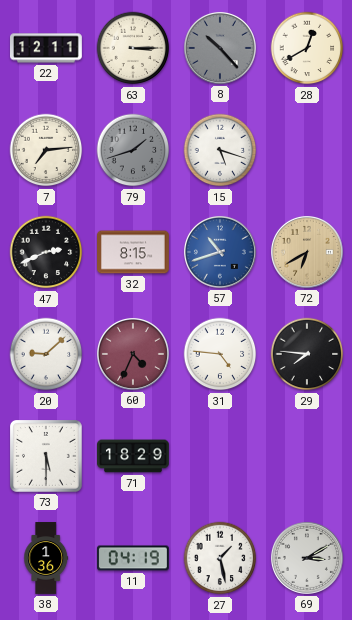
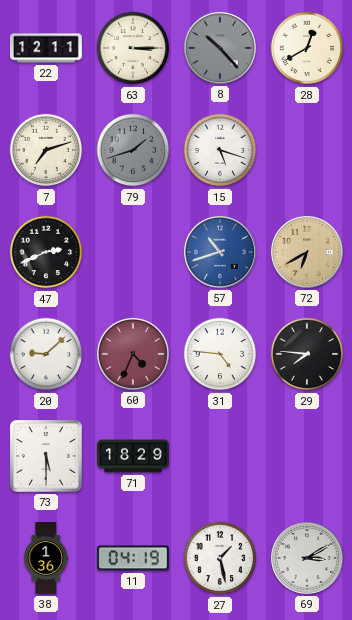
7: 7:14 -> 7:12 (46, 150)
32: 8:15 -> none (134, 252)
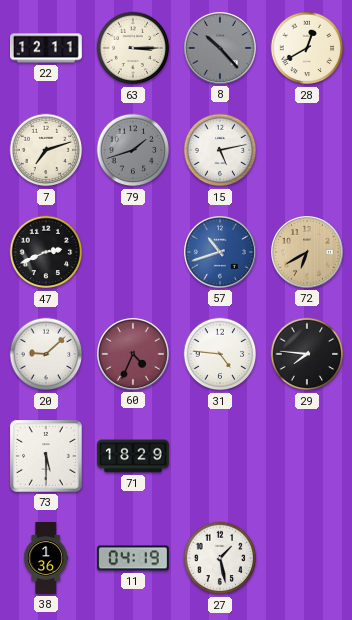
15: 5:18 -> 5:13 (220, 150)
69: 3:10 -> none (307, 558)
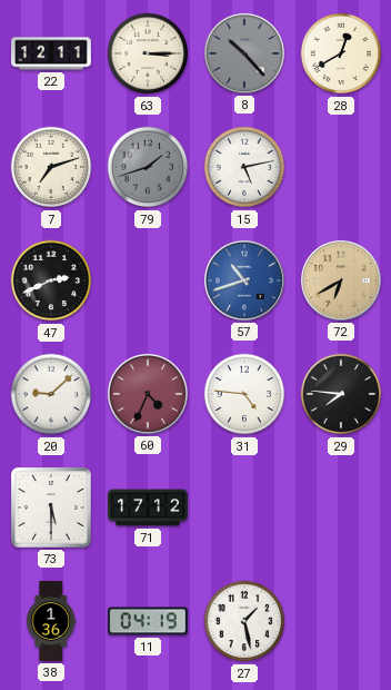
71: 18:29 -> 17:12 (149, 507)
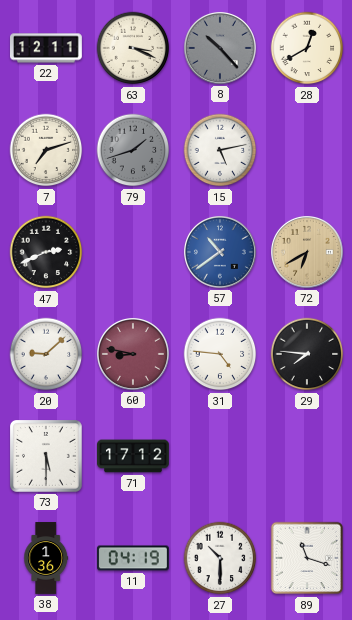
63: 3:15 -> 3:19 (133, 48)
57: 10:42 -> 10:39 (220, 252)
60: 4:34 -> 8:47 (133, 354)
27: 1:28 -> 10:30 (220, 558)
89: none -> 11:18 (307, 558)
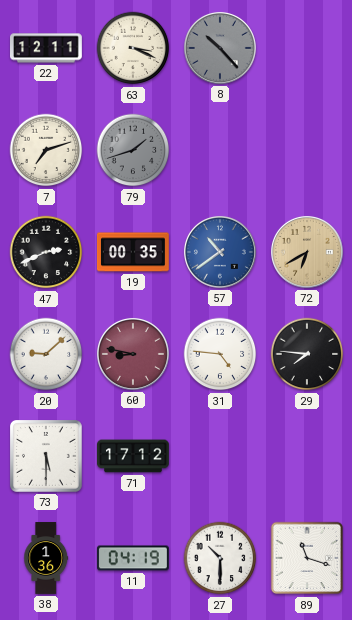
28: 12:40 -> none (307, 48)
15: 5:13 -> none (220, 150)
19: none -> 00:35 (134, 252)
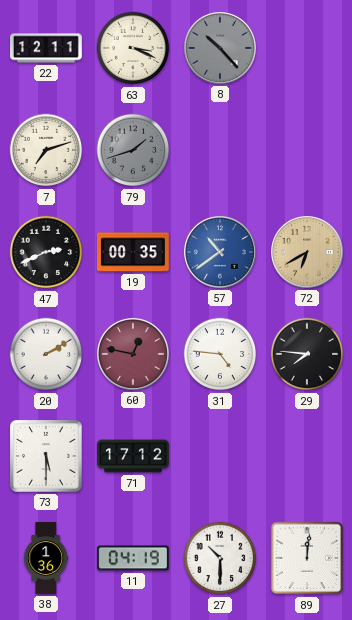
20: 9:08 -> 2:10 (46, 354)
60: 8:47 -> 12:47 (133, 354)
89: 11:18 -> 12:01 (307, 558)
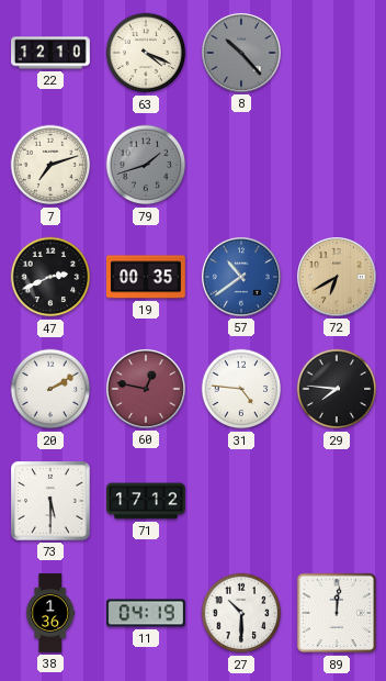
22: 12:11 -> 12:10 (52, 53)
63: 3:19 -> 4:19 (146, 53)
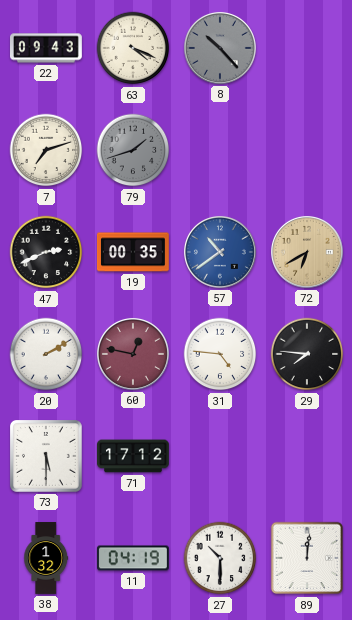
22: 12:10 -> 09:43 (47, 48)
38: 1:36 -> 1:32 (46, 558)
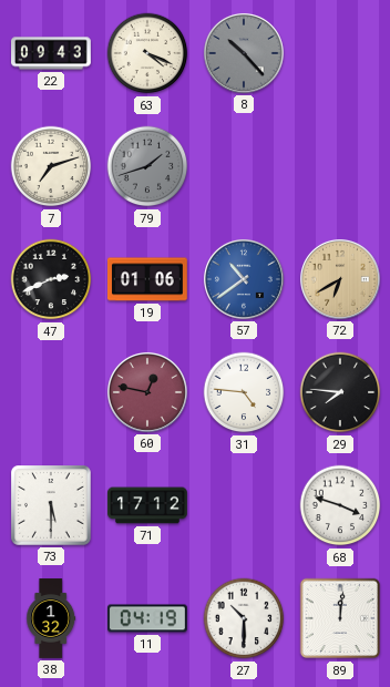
19: 00:35 -> 01:06 (148, 279)
20: 2:10 -> none (46, 354)
68: none -> 3:48 (340, 505)
